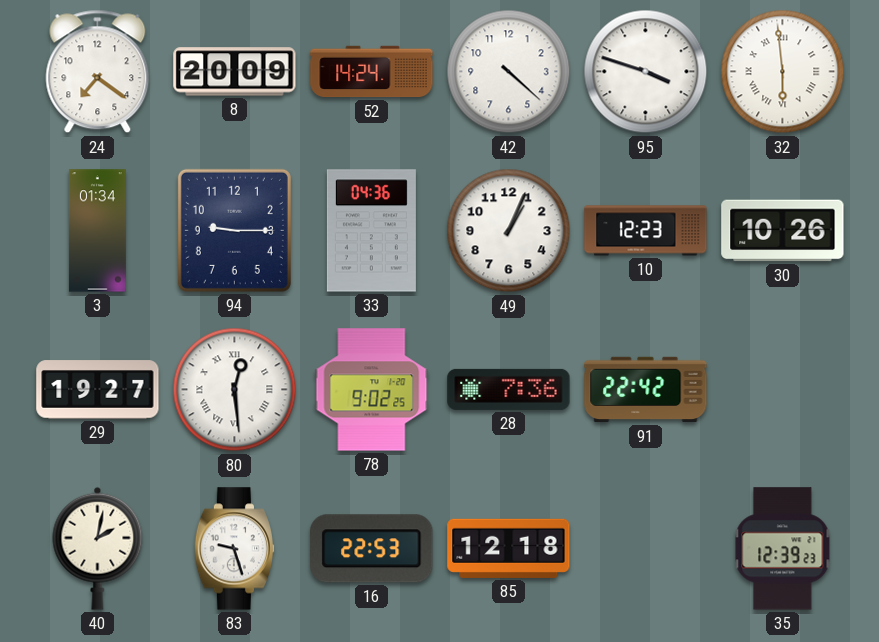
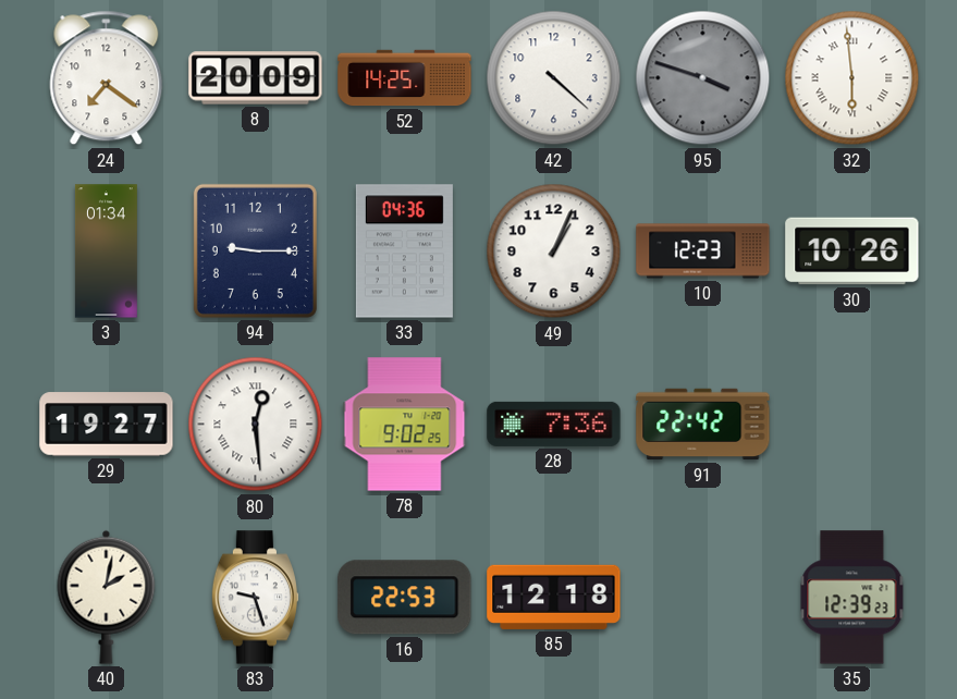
52: 14:24 -> 14:25 (405, 78)
95 dial: white -> grey (703, 78)
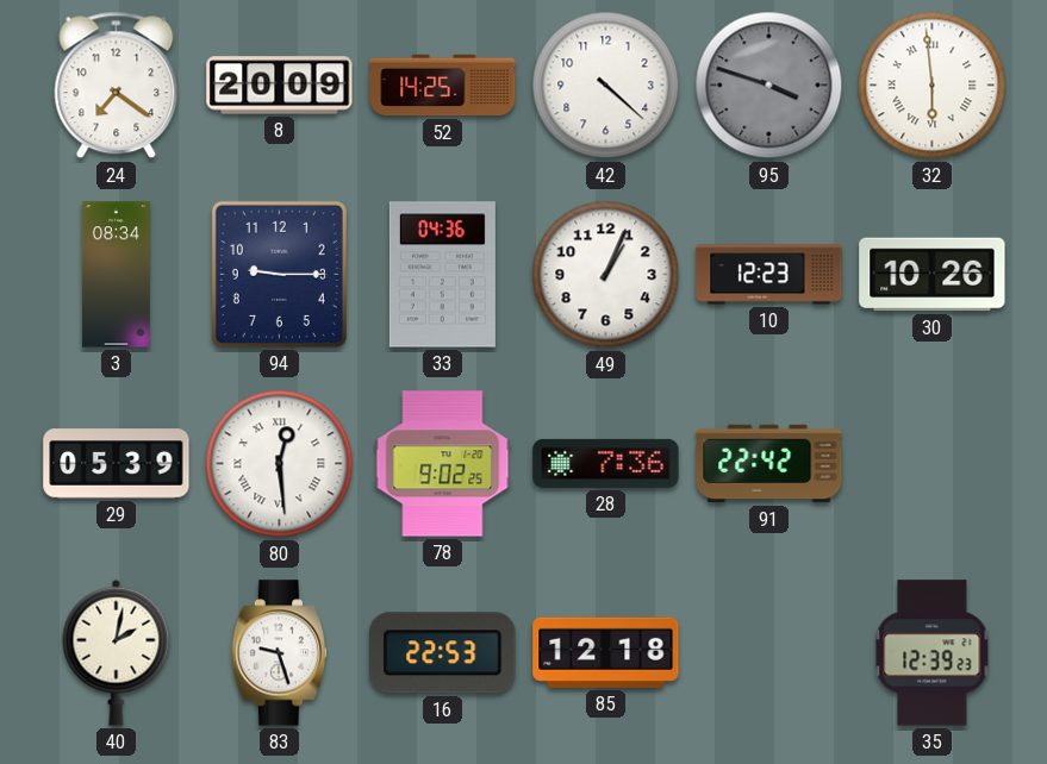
3: 01:34 -> 08:34 (116, 275)
29: 19:27 -> 05:39 (117, 464)
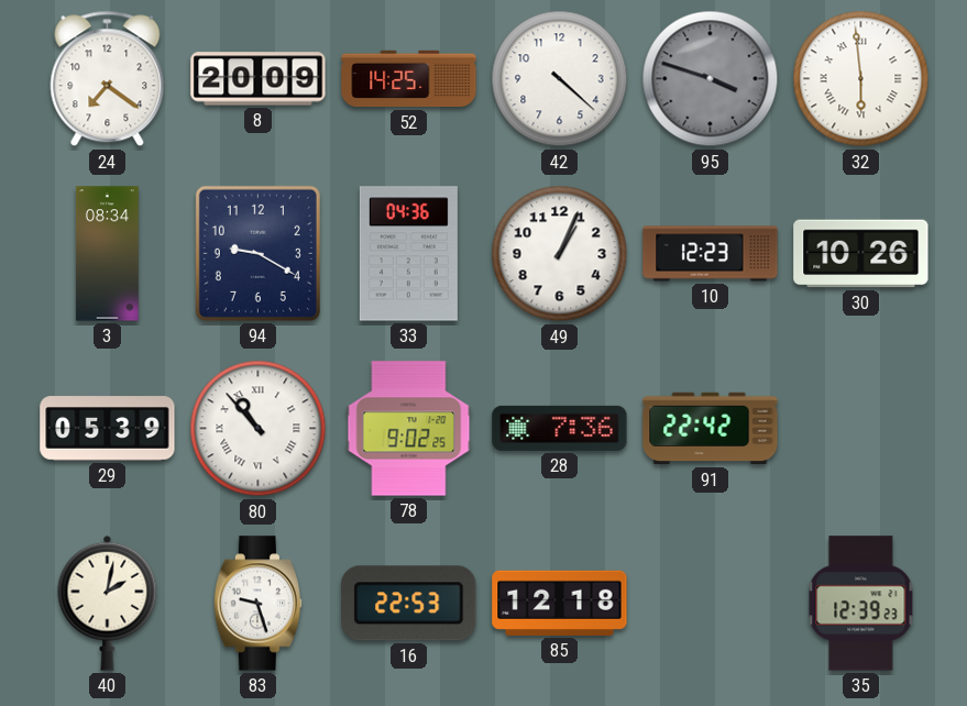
94: 9:15 -> 9:20 (257, 253)
80: 12:29 -> 10:53 (259, 429)
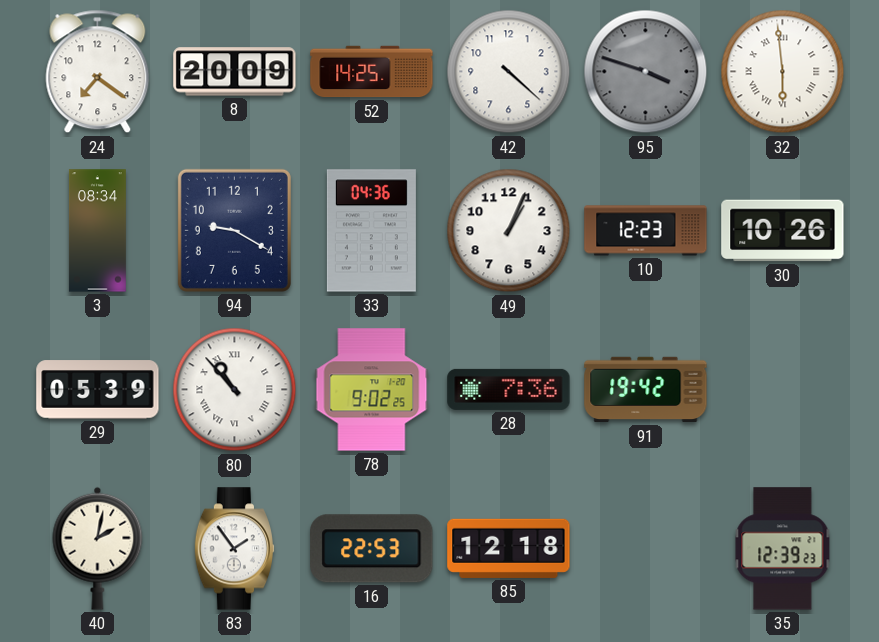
91: 22:42 -> 19:42 (646, 390)
83: 9:27 -> 1:54 (235, 549)
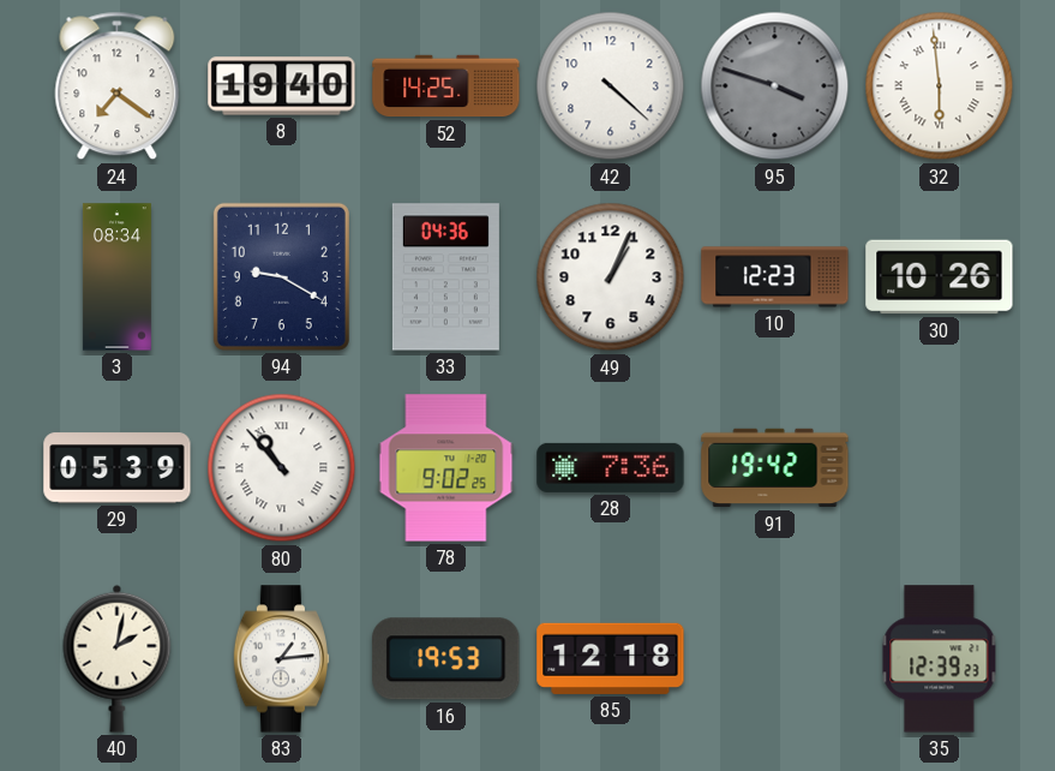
8: 20:09 -> 19:40 (282, 86)
83: 1:54 -> 1:14 (282, 659)
16: 22:53 -> 19:53 (446, 659)
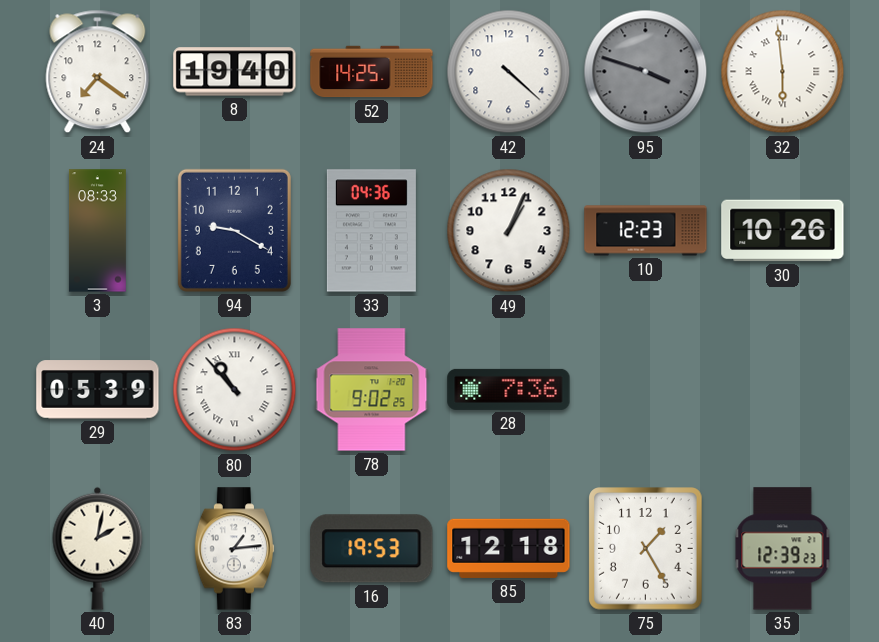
3: 08:34 -> 08:33 (97, 231)
91: 19:42 -> none (775, 468)
75: none -> 1:25 (646, 549)
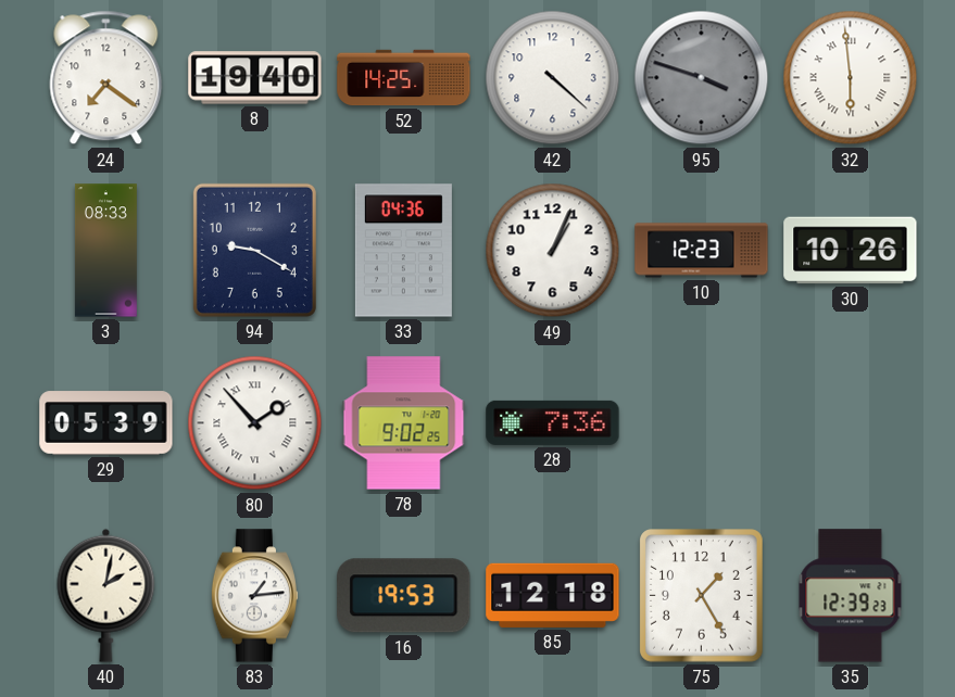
80: 10:53 -> 1:53 (255, 423)
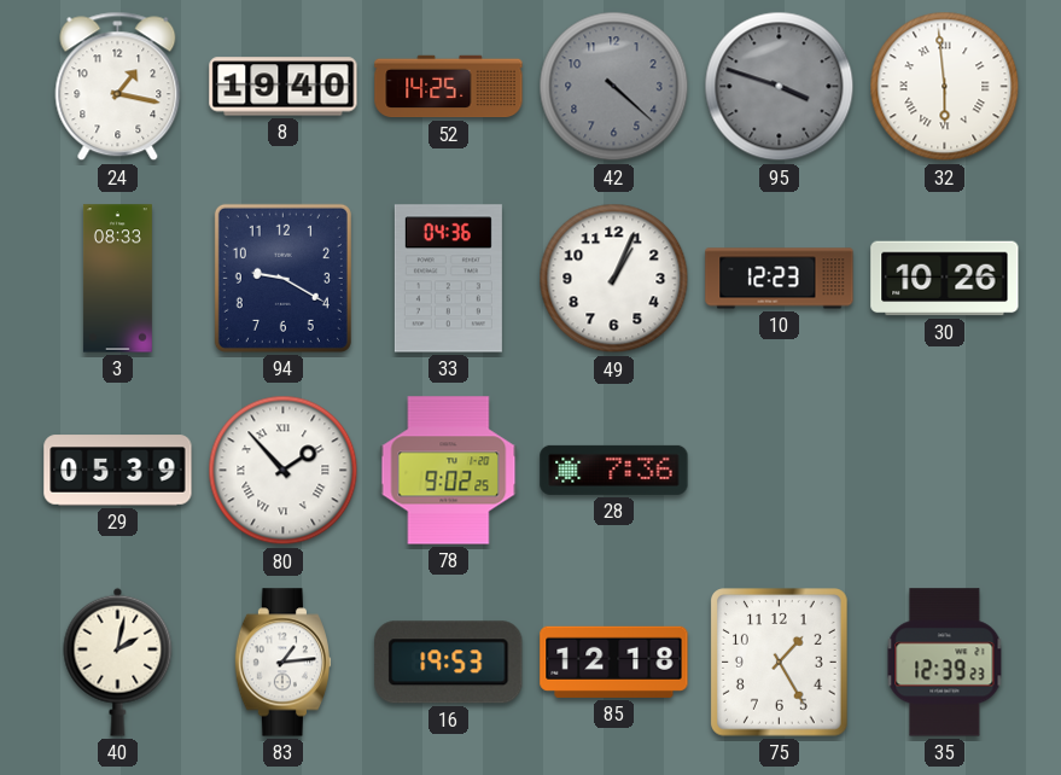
24: 7:21 -> 1:17 (118, 87)
42 dial: white -> grey (614, 87)
